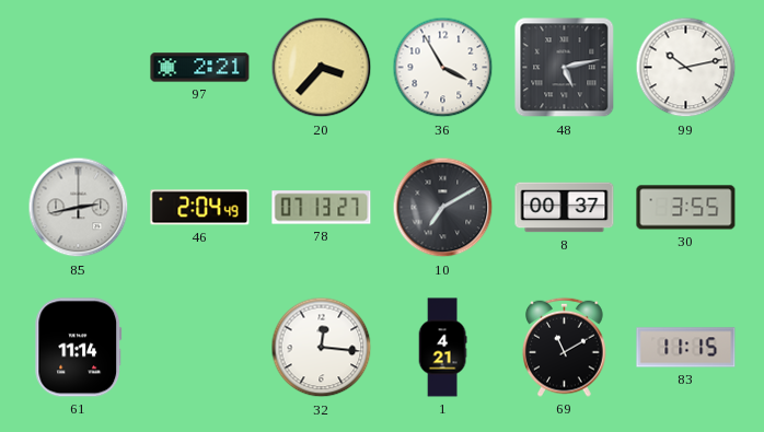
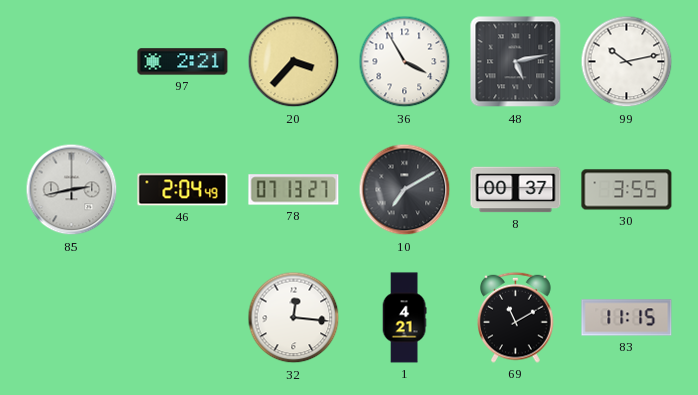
61: 11:14 -> none (79, 348)
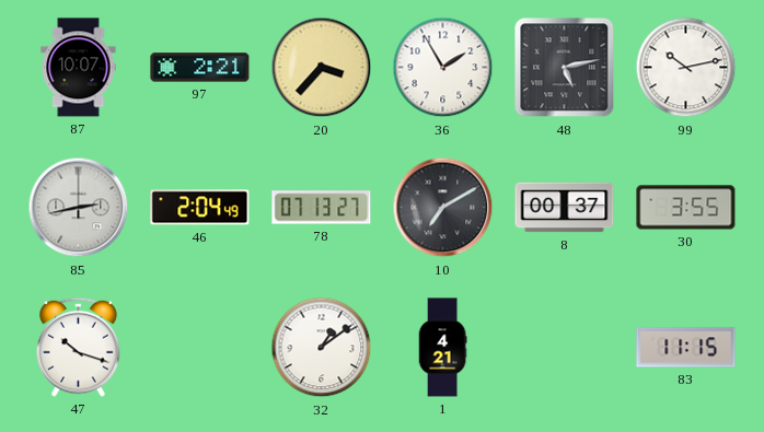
87: none -> 10:07 (79, 68)
36: 3:55 -> 1:55 (443, 68)
47: none -> 10:18 (79, 347)
32: 12:16 -> 1:09 (322, 348)
69: 11:10 -> none (516, 317)
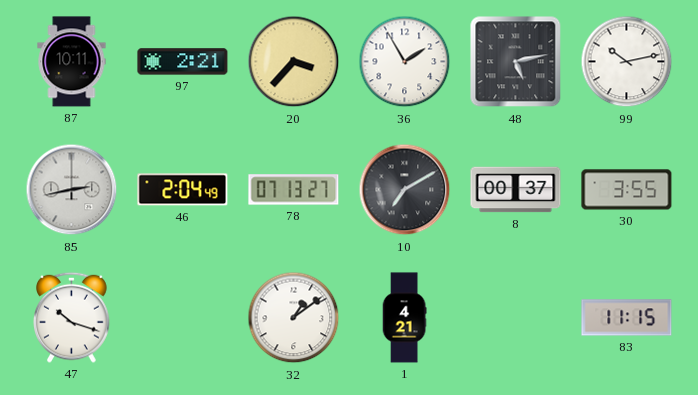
87: 10:07 -> 10:11 (72, 62)
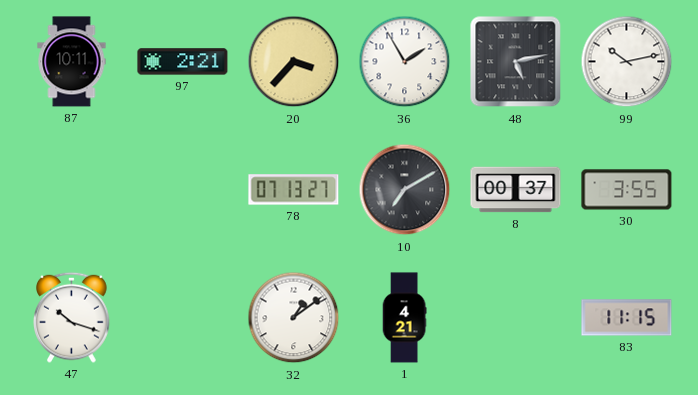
85: 2:43 -> none (72, 190)
46: 2:04 -> none (183, 190)
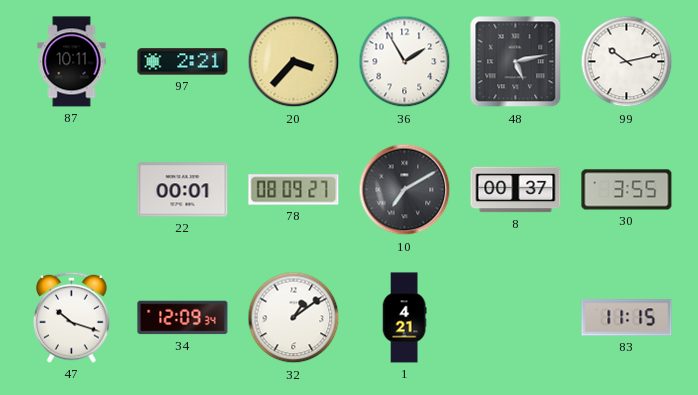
22: none -> 00:01 (183, 190)
78: 07:13 -> 08:09 (294, 190)
34: none -> 12:09 (183, 318)
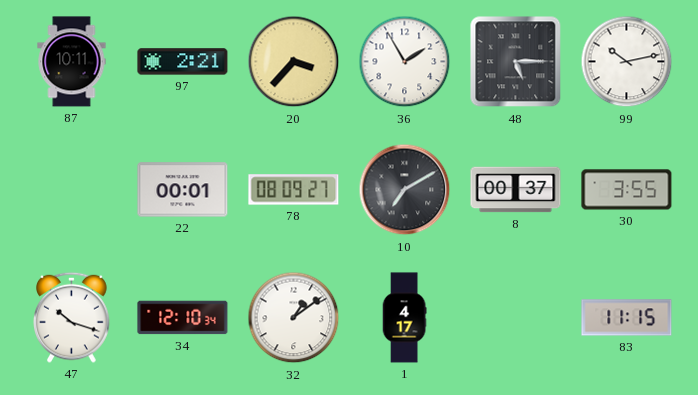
48: 5:13 -> 5:15 (516, 62)
34: 12:09 -> 12:10 (183, 318)
1: 4:21 -> 4:17 (404, 318)
